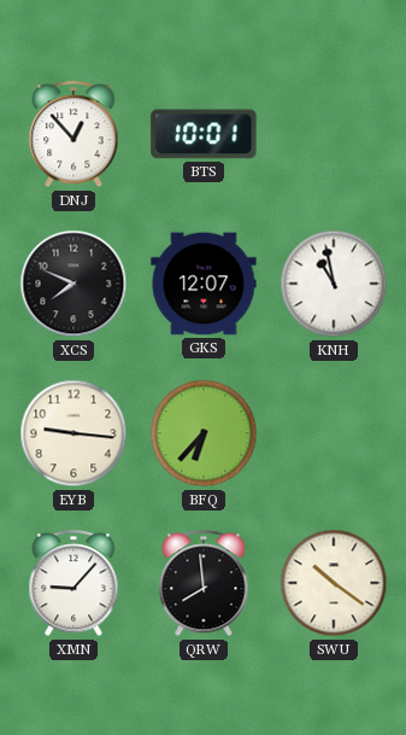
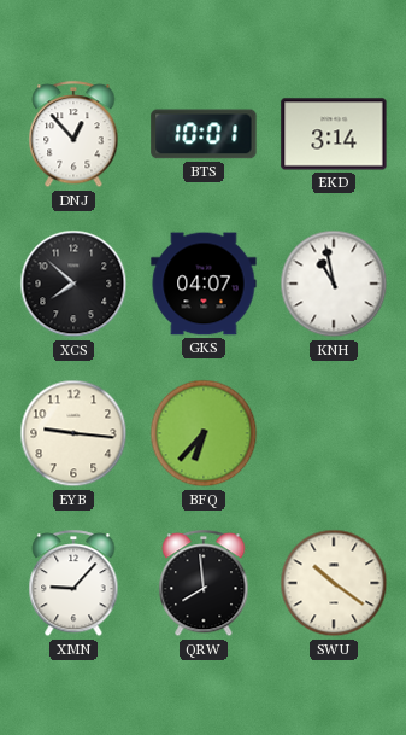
EKD: none -> 3:14 (334, 134)
XCS: 7:49 -> 7:52 (73, 284)
GKS: 12:07 -> 04:07 (204, 284)
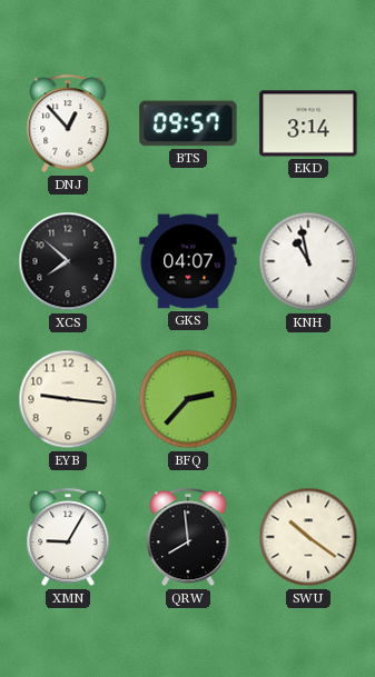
BTS: 10:01 -> 09:57 (188, 123)
BFQ: 6:37 -> 2:37 (188, 399)
XMN: 9:07 -> 9:05 (68, 538)
